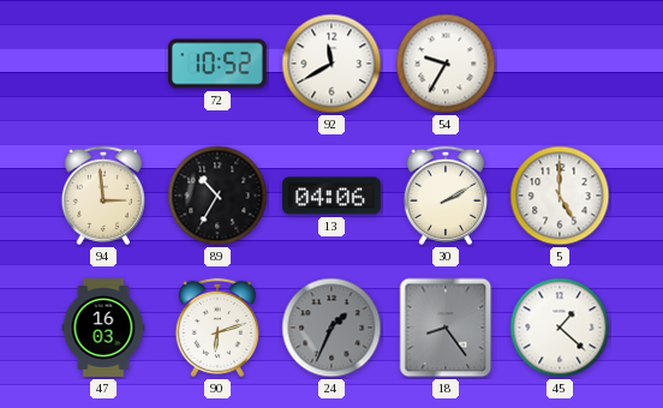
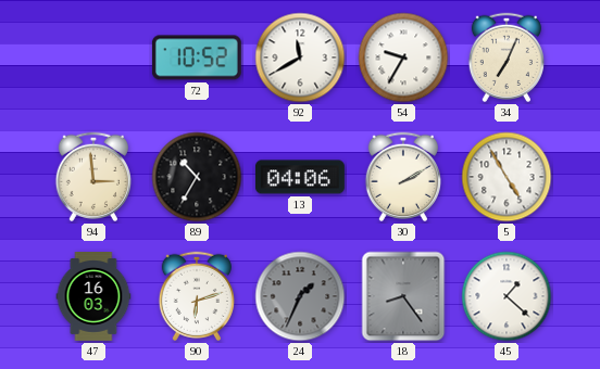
34: none -> 7:04 (505, 58)
5: 5:00 -> 4:55 (507, 177)
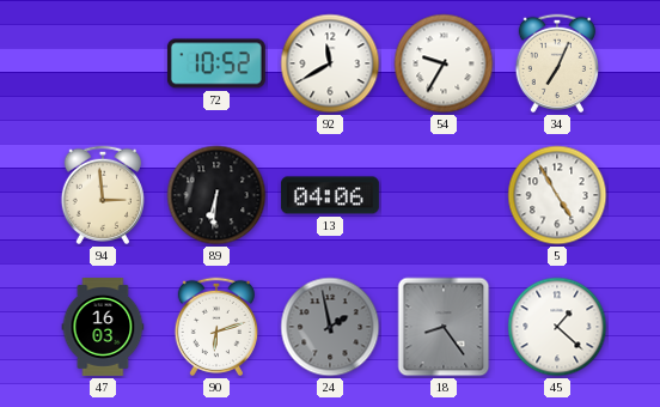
89: 10:35 -> 6:31 (216, 195)
30: 2:10 -> none (402, 177)
24: 1:34 -> 1:58 (330, 327)
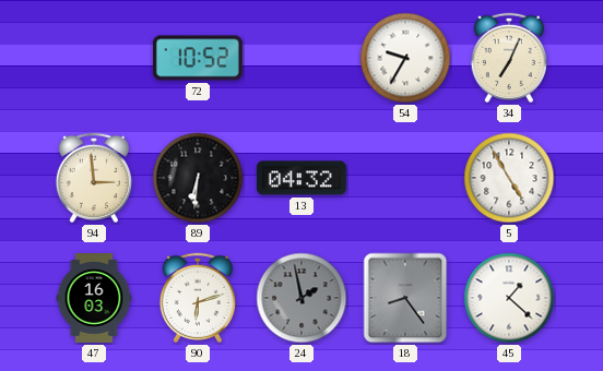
92: 11:40 -> none (330, 63)
13: 04:06 -> 04:32 (301, 178)
